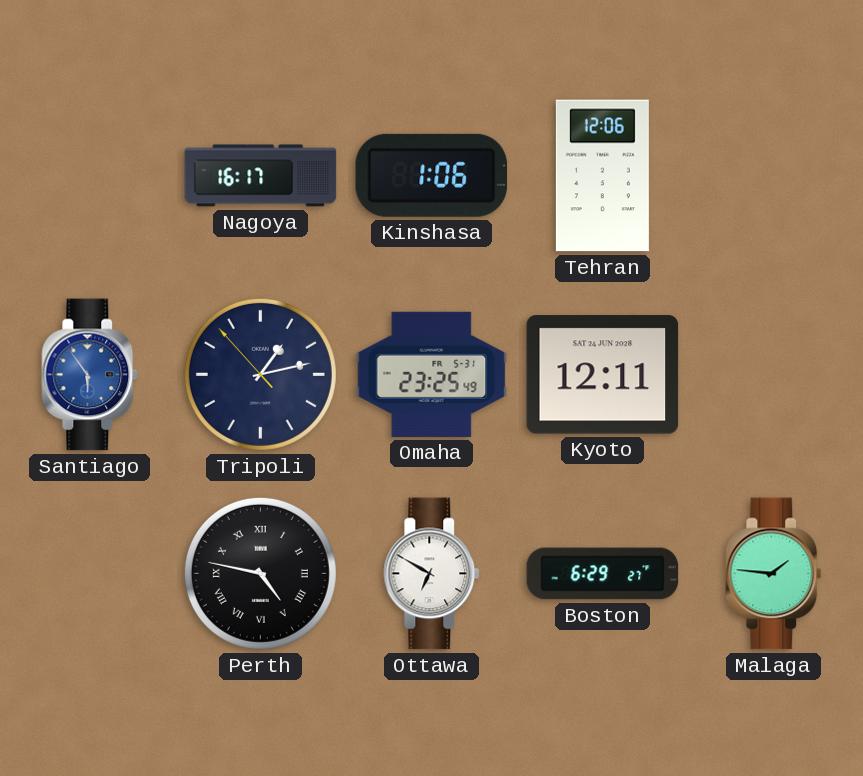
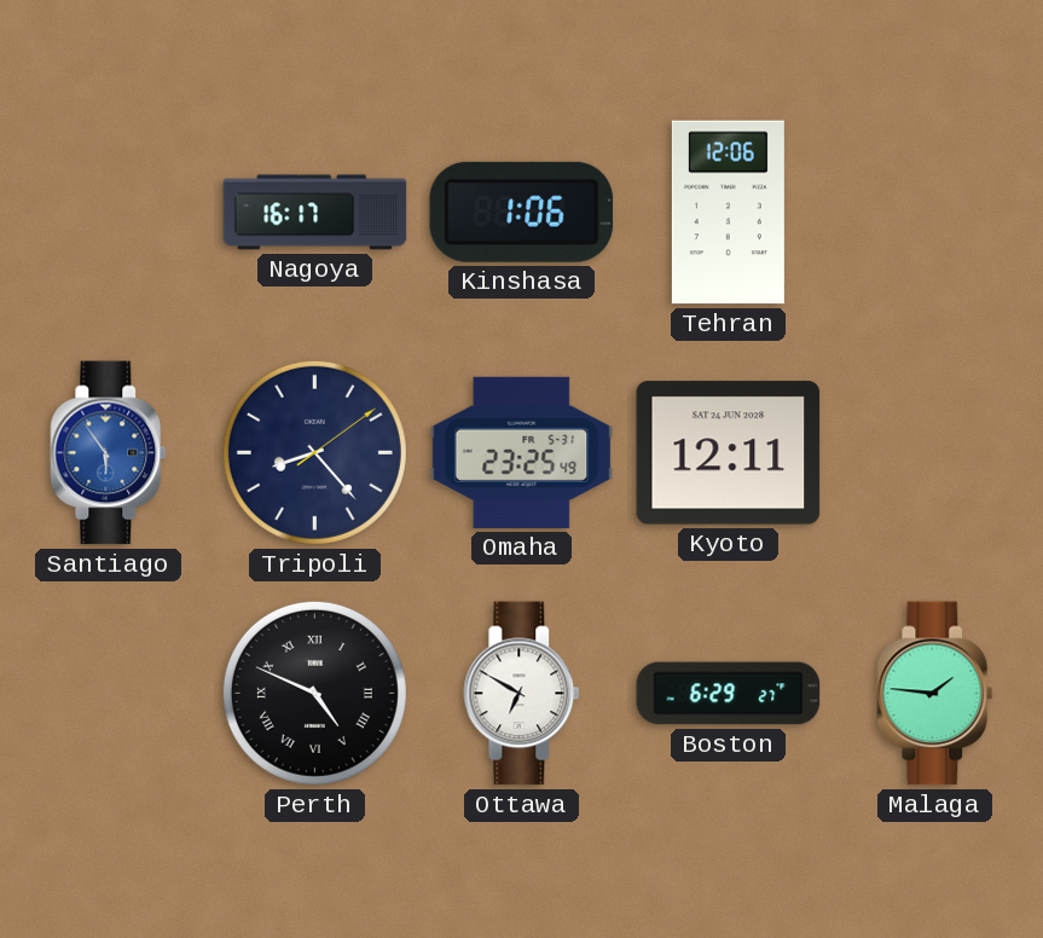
Tripoli: 1:12 -> 8:23 (314, 452)
Perth: 4:47 -> 4:49 (314, 693)
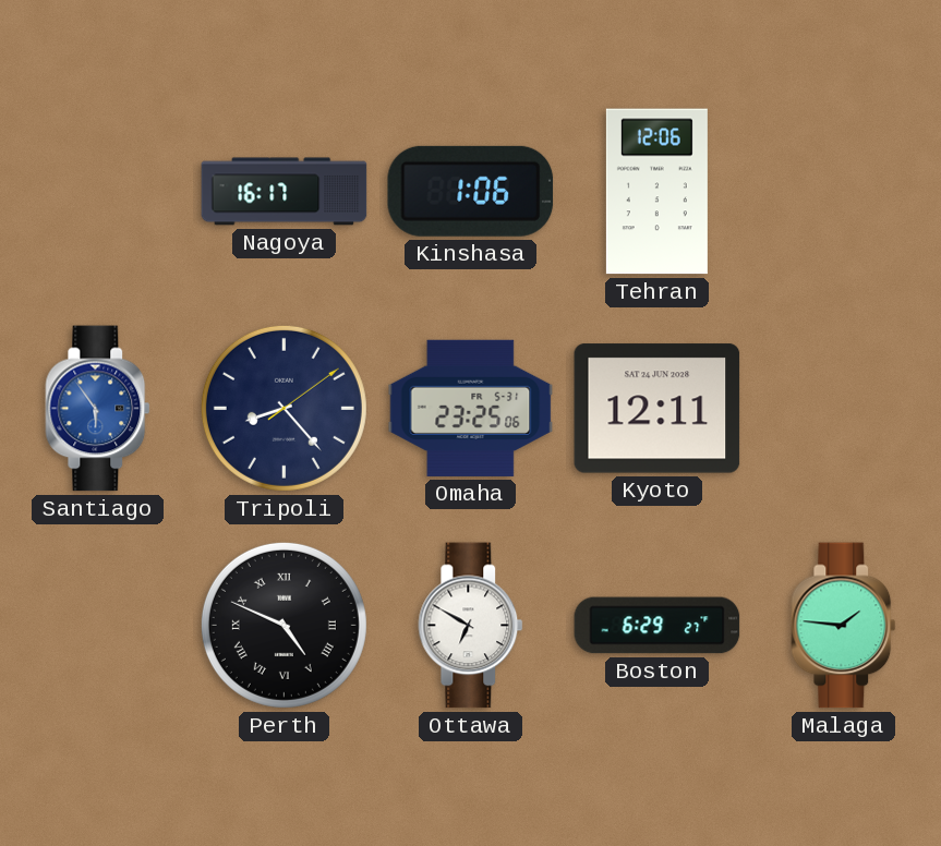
Omaha: 23:25:49 -> 23:25:06 (471, 408)
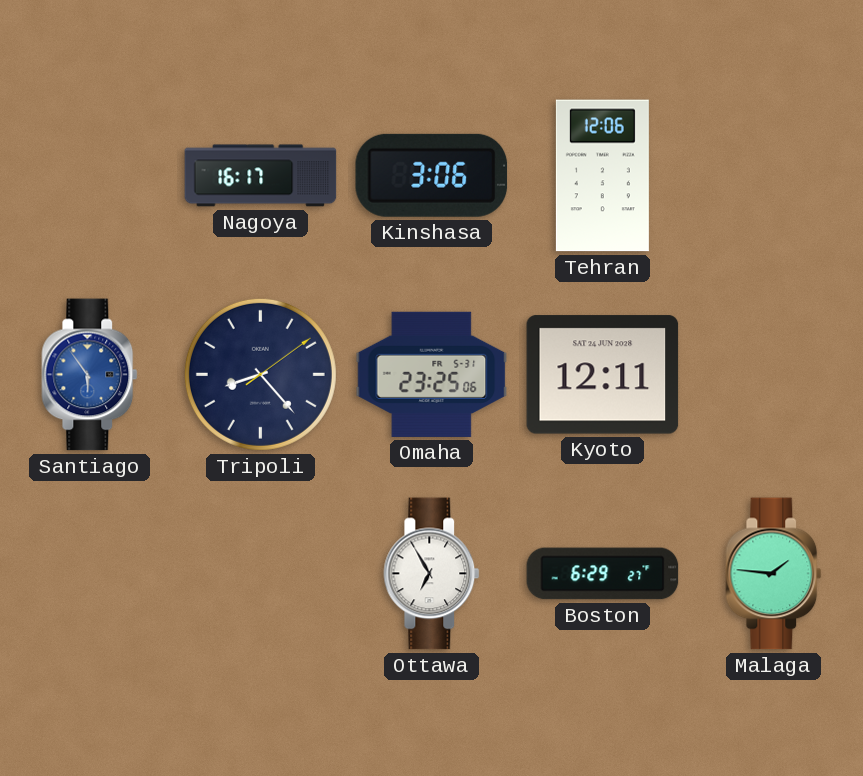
Kinshasa: 1:06 -> 3:06 (432, 175)
Perth: 4:49 -> none (283, 625)
Ottawa: 6:50 -> 6:55 (432, 574)
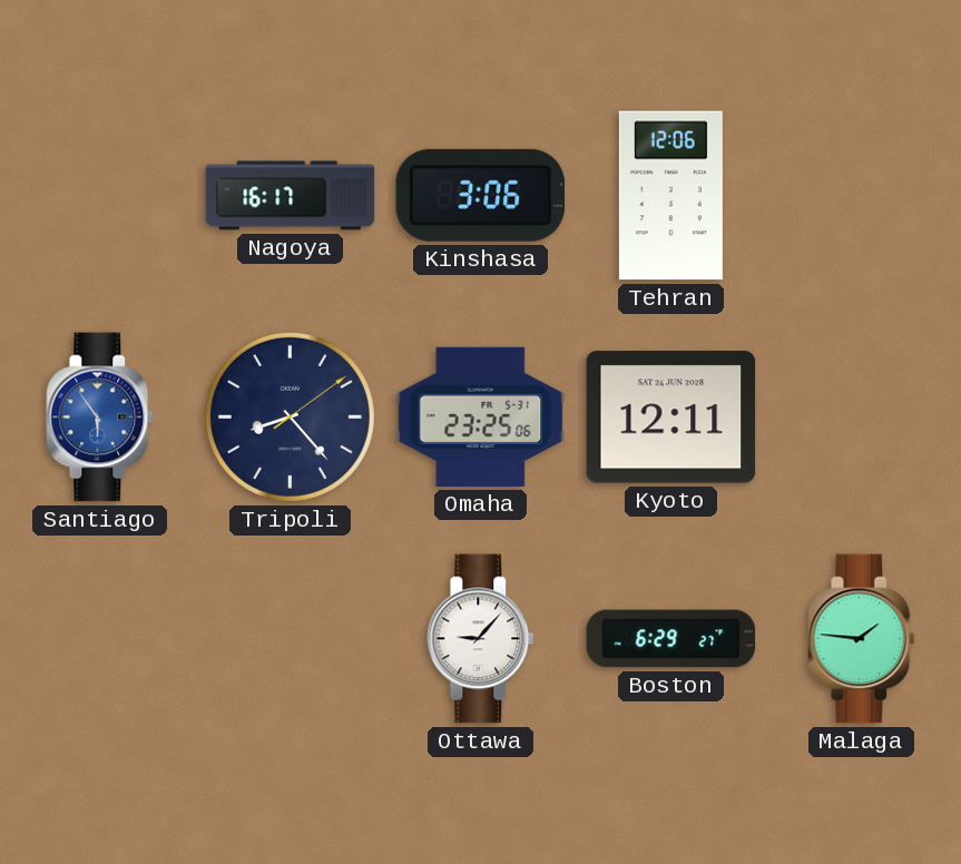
Ottawa: 6:55 -> 9:07 (481, 639)
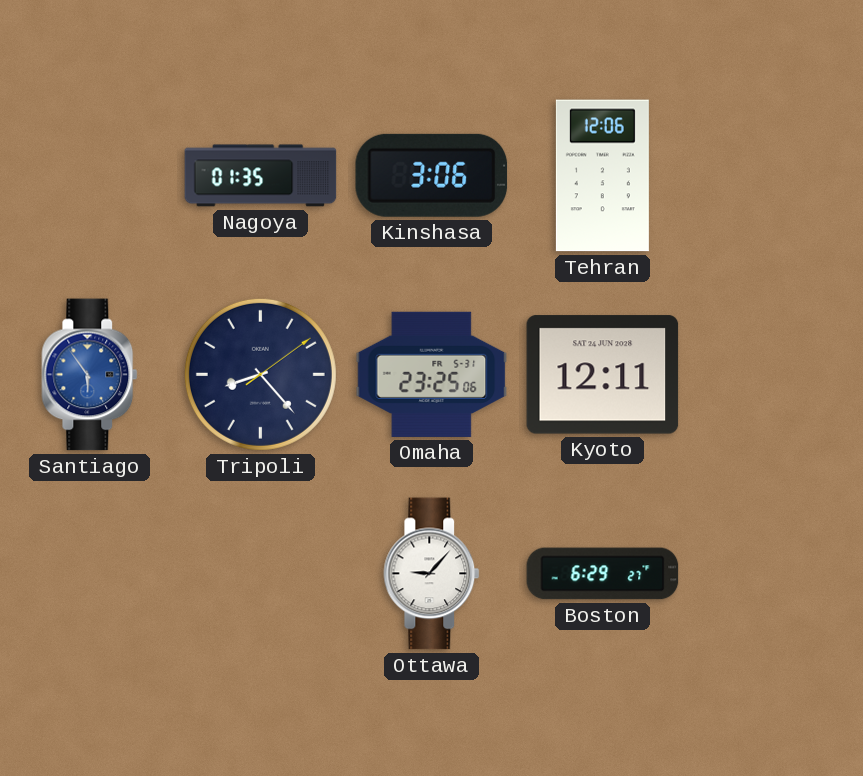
Nagoya: 16:17 -> 01:35 (261, 176)
Malaga: 1:46 -> none (862, 639)
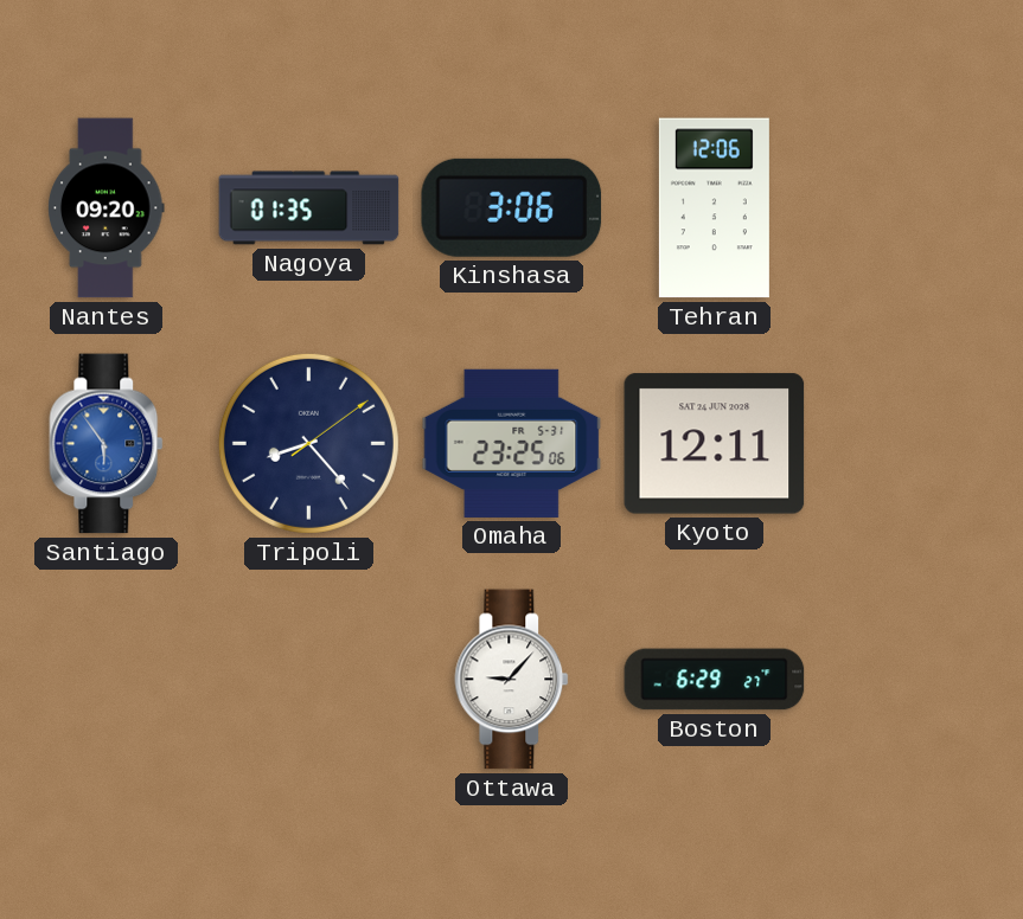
Nantes: none -> 09:20 (107, 208)
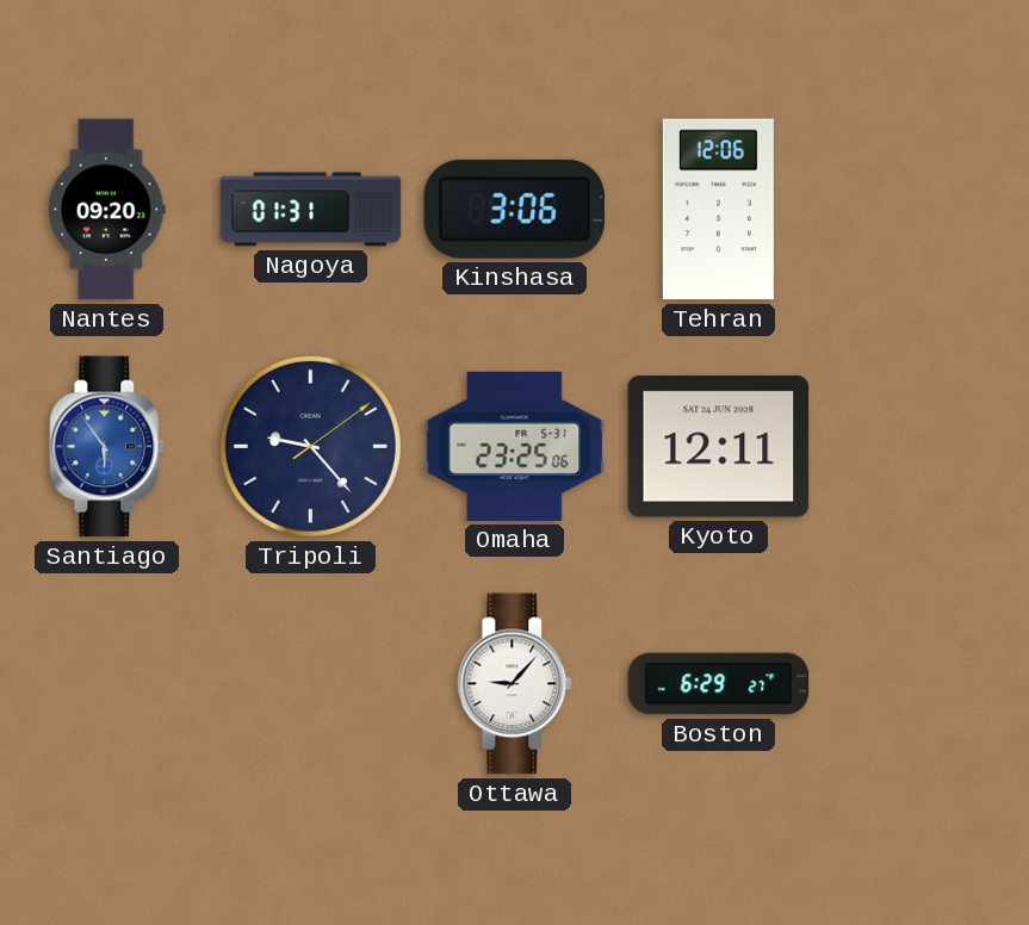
Nagoya: 01:35 -> 01:31 (311, 210)
Tripoli: 8:23 -> 9:23 (310, 446)
